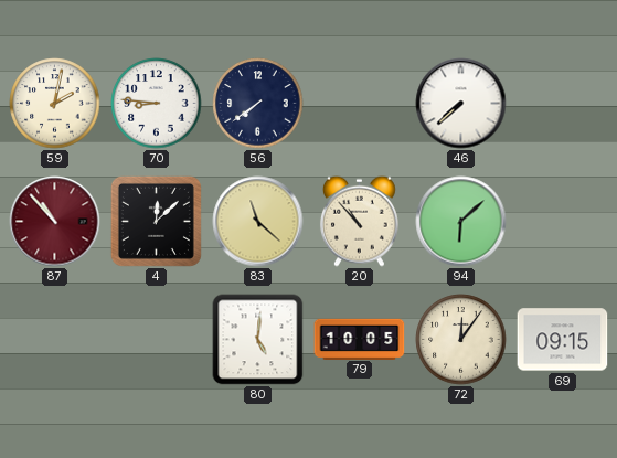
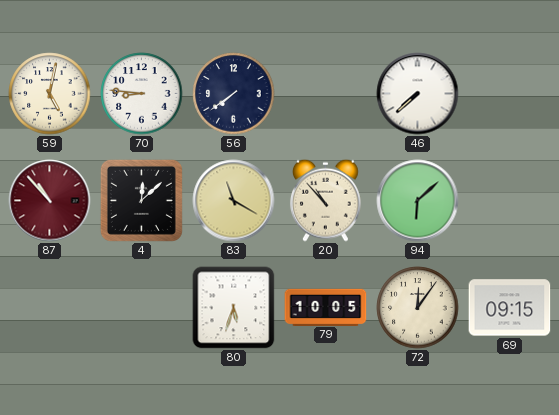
59: 2:02 -> 5:02 (50, 94)
83: 11:22 -> 11:20 (234, 201)
80: 5:01 -> 5:33 (234, 308)
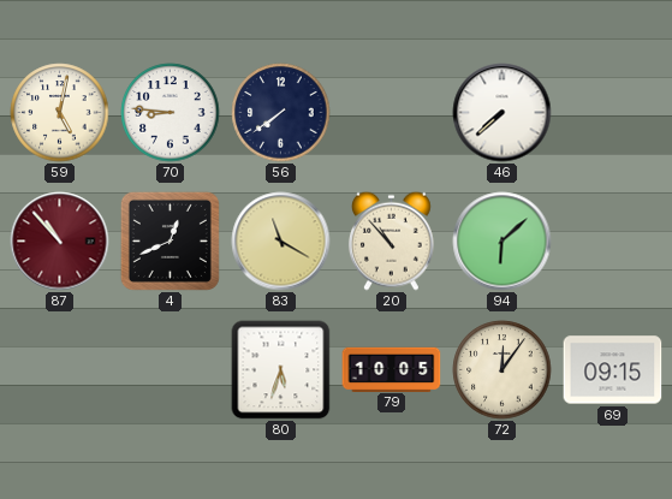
4: 12:08 -> 12:41 (170, 240)
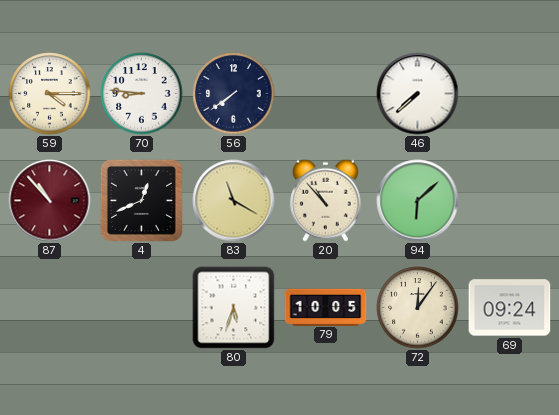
59: 5:02 -> 4:15 (50, 94)
69: 09:15 -> 09:24 (510, 308)
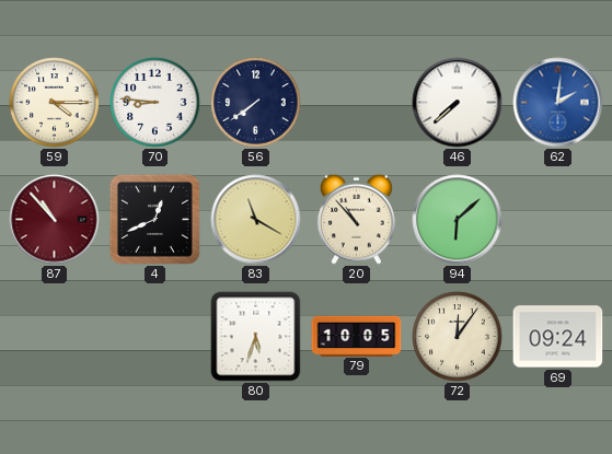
62: none -> 2:01 (558, 103)
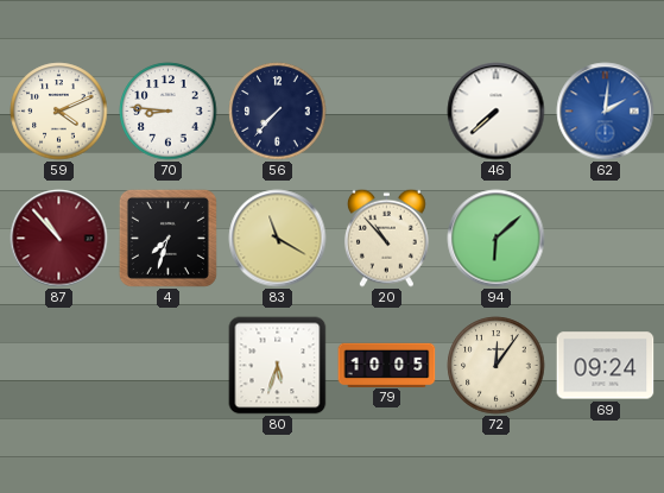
59: 4:15 -> 4:11 (59, 112)
56: 7:39 -> 7:37 (278, 112)
4: 12:41 -> 7:33 (167, 238)
